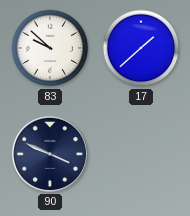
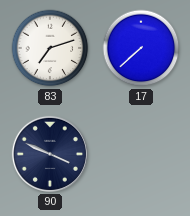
83: 9:52 -> 7:12 (50, 48)
17: 1:38 -> 7:38 (141, 48)
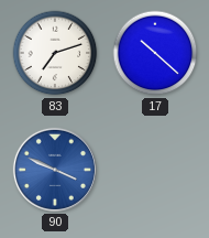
17: 7:38 -> 10:22 (155, 53)
90 dial: navy -> blue (55, 170)
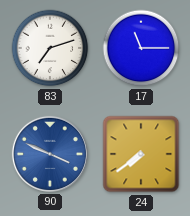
17: 10:22 -> 11:15 (141, 48)
24: none -> 7:39 (141, 154)
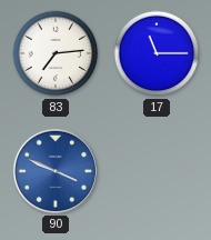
83: 7:12 -> 7:14 (56, 53)
24: 7:39 -> none (141, 154)
